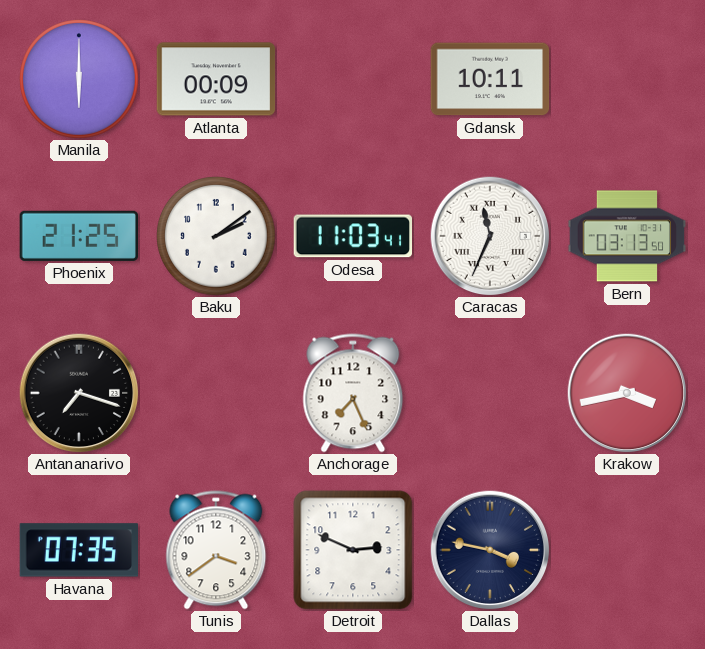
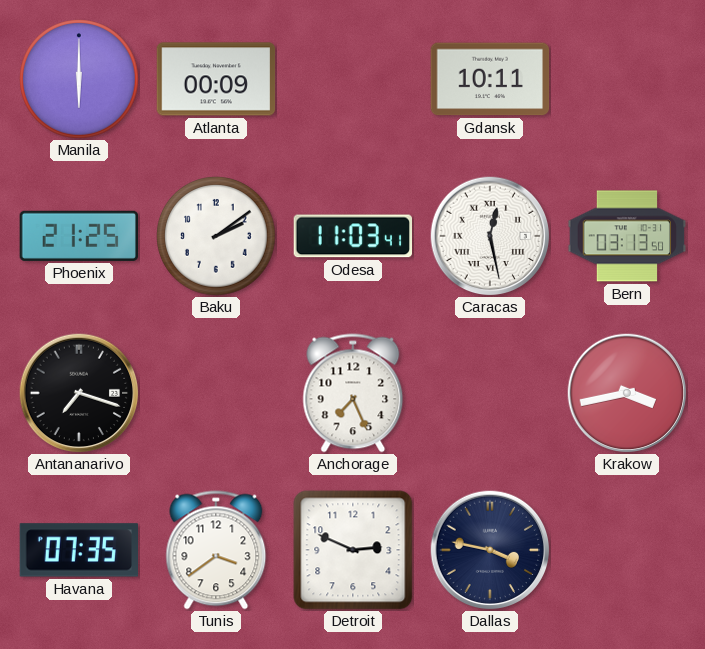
Caracas: 11:34 -> 12:28 (490, 236)
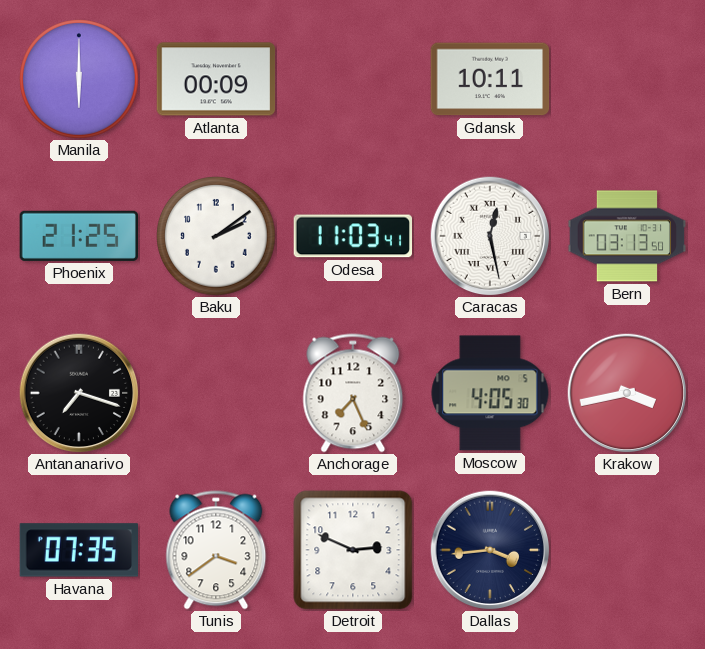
Moscow: none -> 4:05 (490, 393)
Dallas: 3:47 -> 3:44 (490, 550)
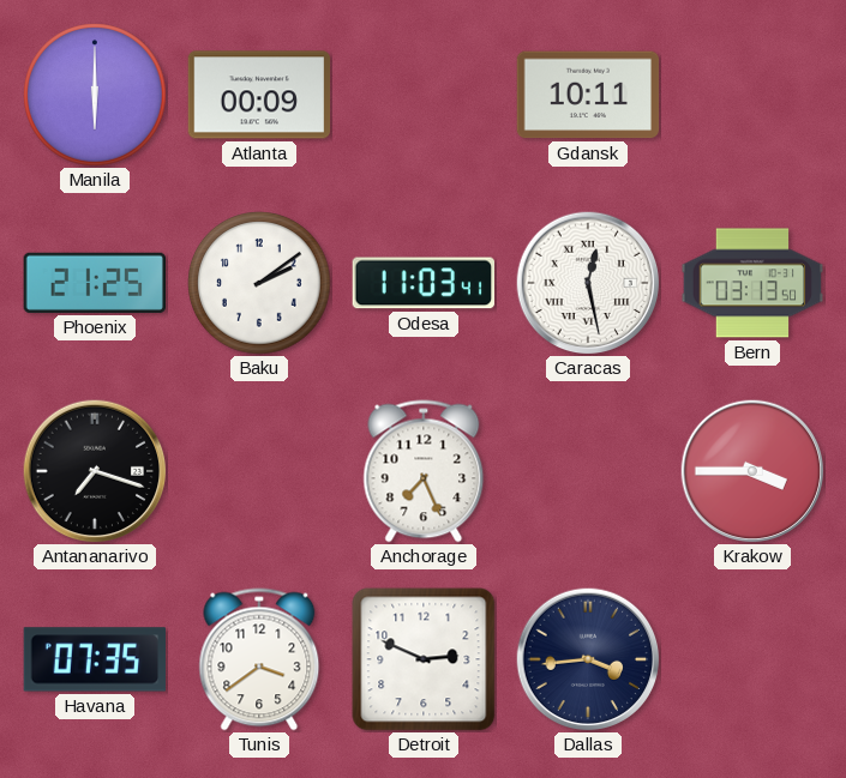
Moscow: 4:05 -> none (490, 393)
Krakow: 3:43 -> 3:45 (752, 471)
